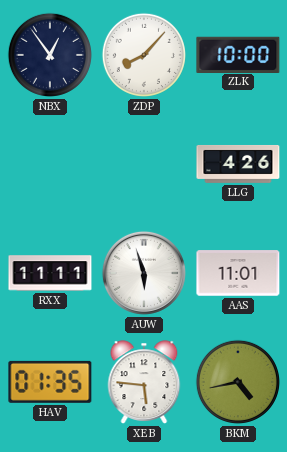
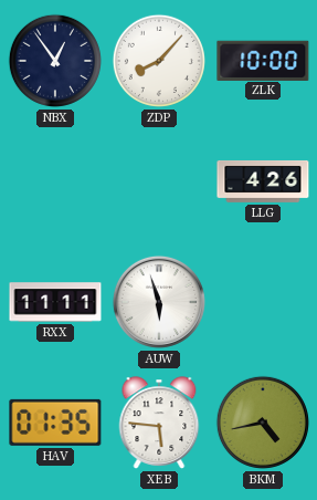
AAS: 11:01 -> none (238, 273)
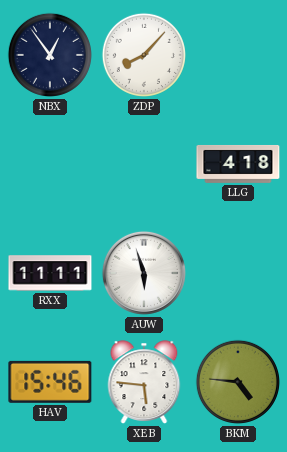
ZLK: 10:00 -> none (263, 60)
LLG: 4:26 -> 4:18 (238, 164)
HAV: 01:35 -> 15:46 (50, 382)
BKM: 4:43 -> 4:46 (238, 382)
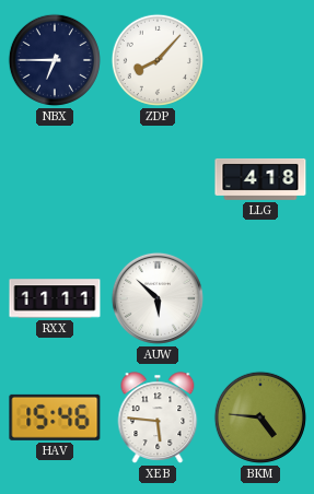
NBX: 12:54 -> 6:45 (55, 60)
AUW: 5:57 -> 5:52 (158, 298)
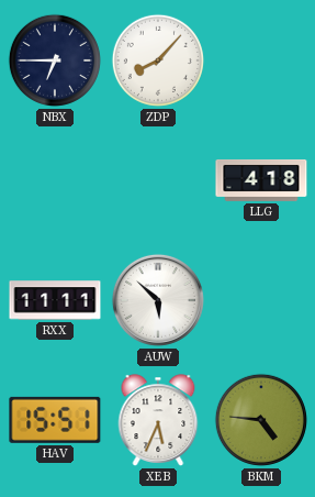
HAV: 15:46 -> 15:51 (55, 420)
XEB: 5:46 -> 5:34 (158, 420)
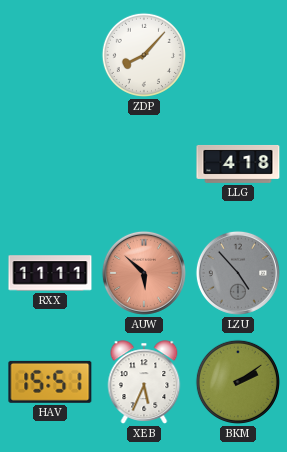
NBX: 6:45 -> none (55, 60)
AUW dial: white -> salmon (144, 273)
LZU: none -> 4:53 (238, 273)
BKM: 4:46 -> 2:09 (238, 382)
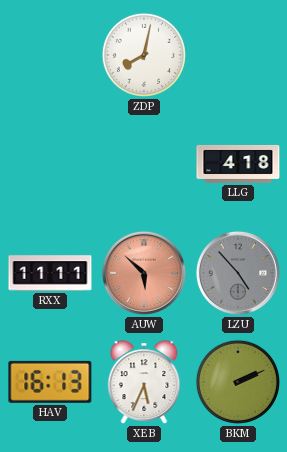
ZDP: 8:07 -> 8:02 (144, 55)
HAV: 15:51 -> 16:13 (50, 382)
BKM: 2:09 -> 2:11 (238, 382)
